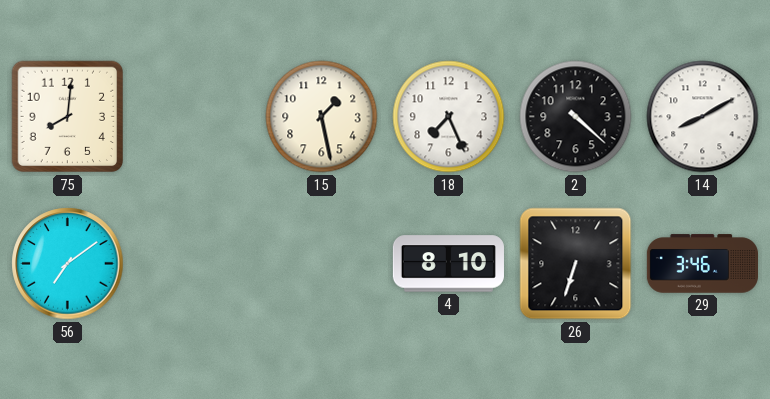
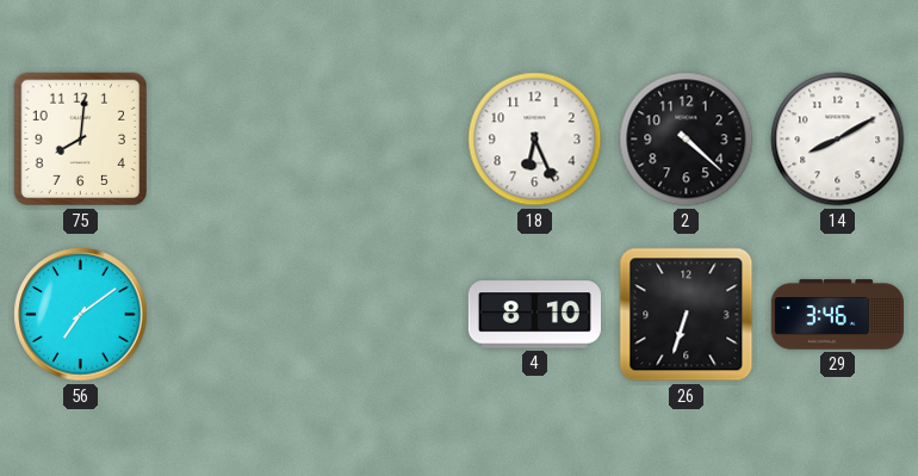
15: 1:28 -> none (322, 117)
18: 7:26 -> 6:26 (535, 140)
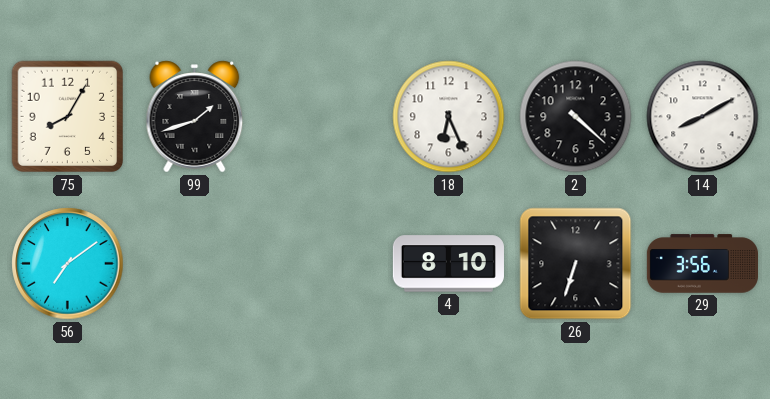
75: 8:01 -> 8:05 (67, 117)
99: none -> 1:42 (195, 117)
29: 3:46 -> 3:56 (702, 264)
